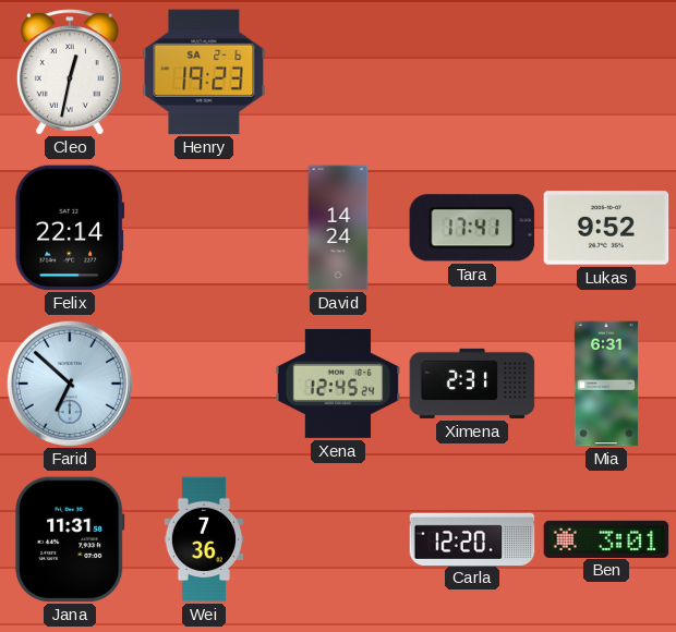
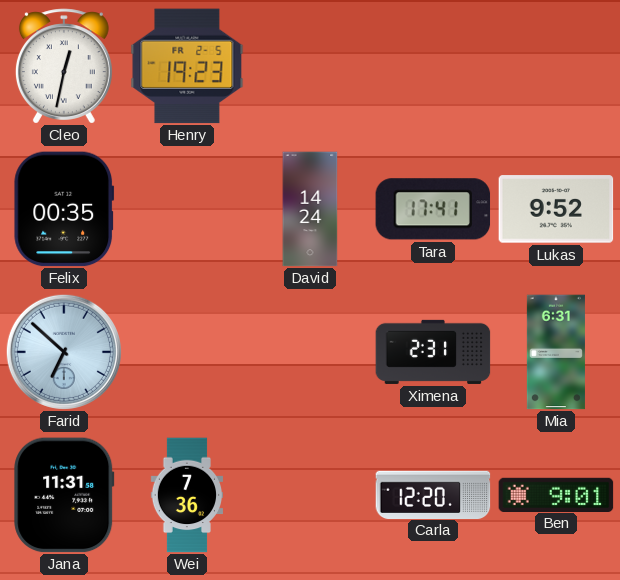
Henry date: SA 2-6 -> FR 2-5 (187, 66)
Felix: 22:14 -> 00:35 (64, 209)
Xena: 12:45 -> none (338, 384)
Ben: 3:01 -> 9:01 (556, 494)
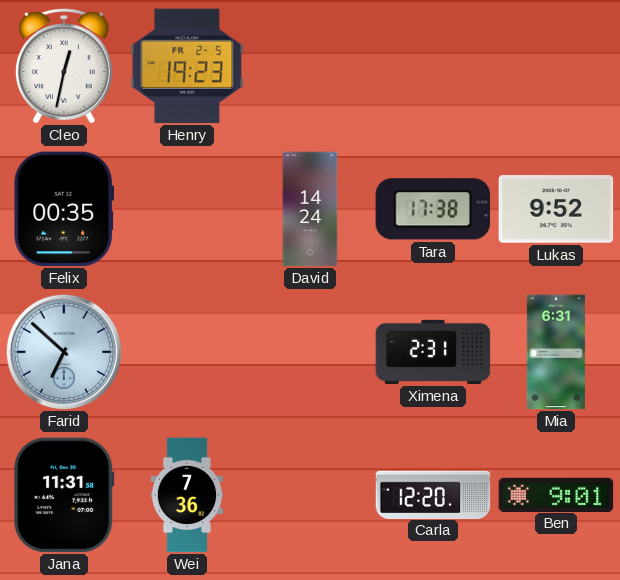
Tara: 17:41 -> 17:38 (433, 209)
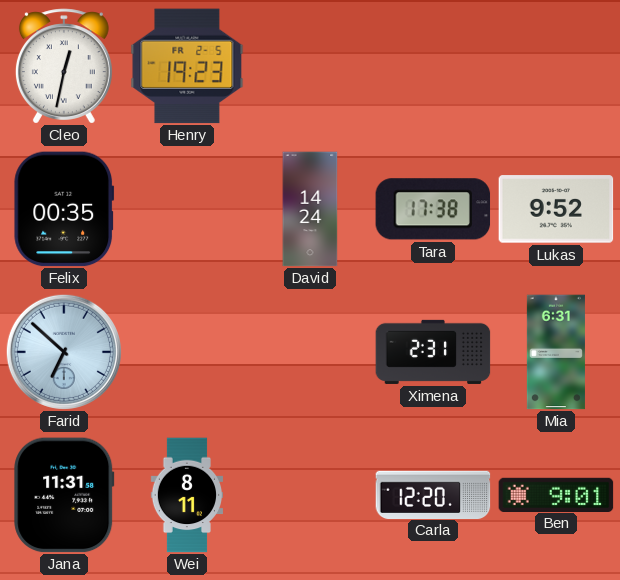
Wei: 7:36 -> 8:11 (186, 495)
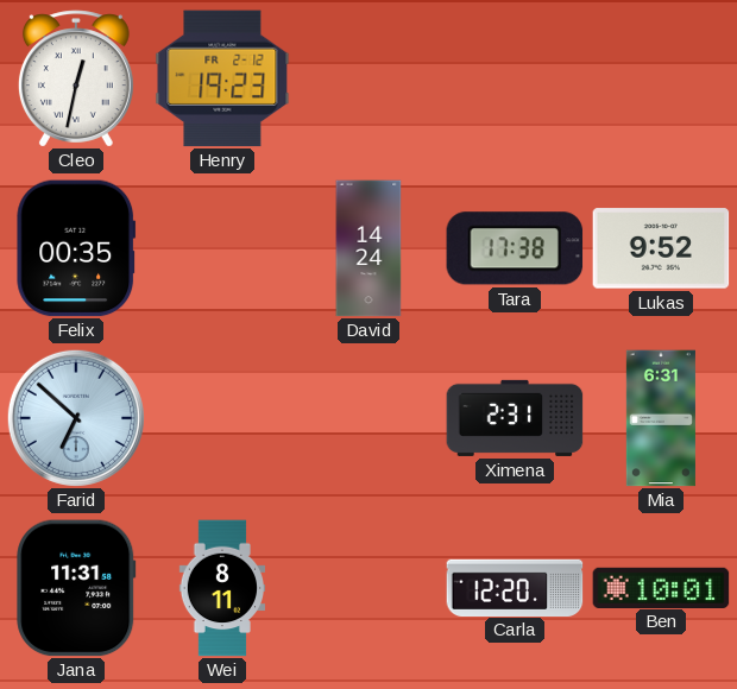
Henry date: FR 2-5 -> FR 2-12 (222, 78)
Ben: 9:01 -> 10:01 (661, 587)
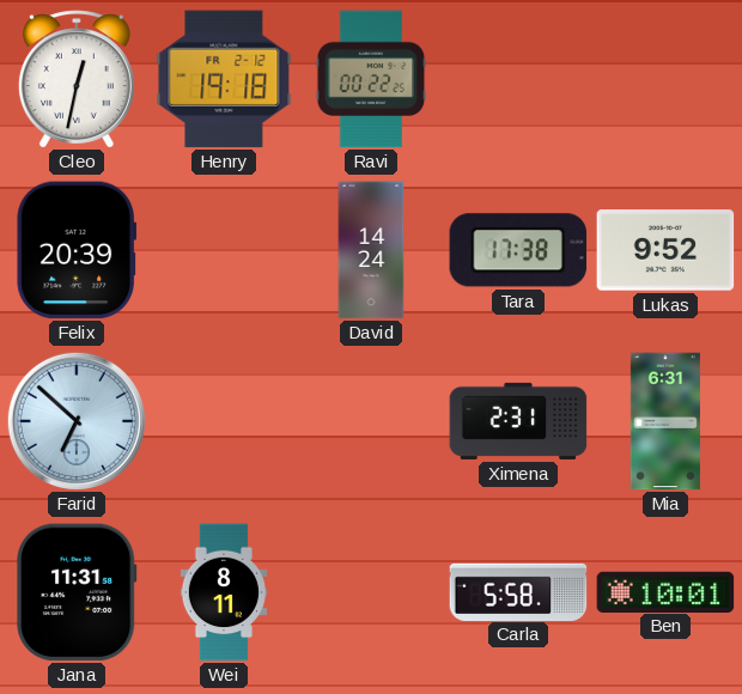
Henry: 19:23 -> 19:18 (224, 79)
Ravi: none -> 00:22 (371, 79)
Felix: 00:35 -> 20:39 (77, 250)
Carla: 12:20 -> 5:58 (518, 591)
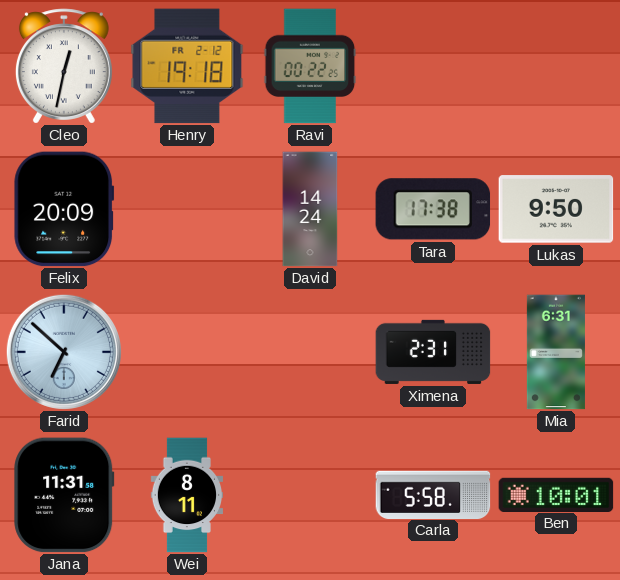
Felix: 20:39 -> 20:09 (64, 209)
Lukas: 9:52 -> 9:50 (556, 209)
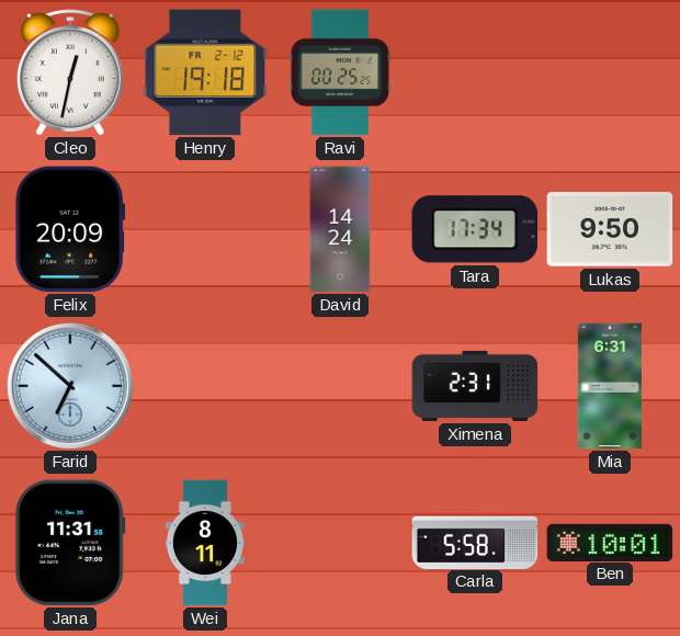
Ravi: 00:22 -> 00:25 (340, 72)
Tara: 17:38 -> 17:34 (475, 229)
